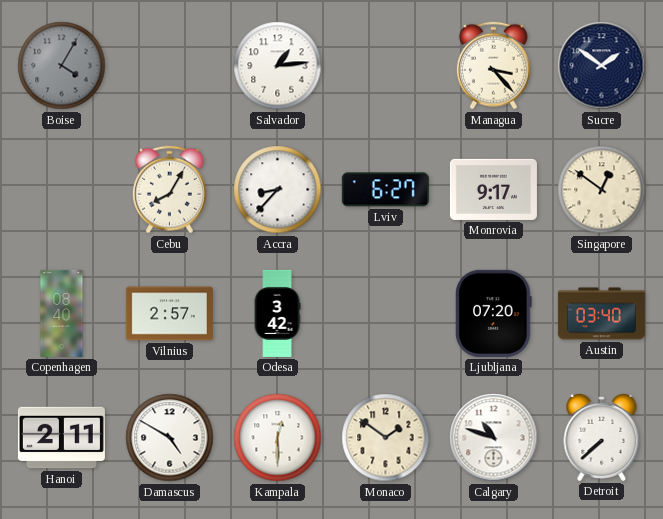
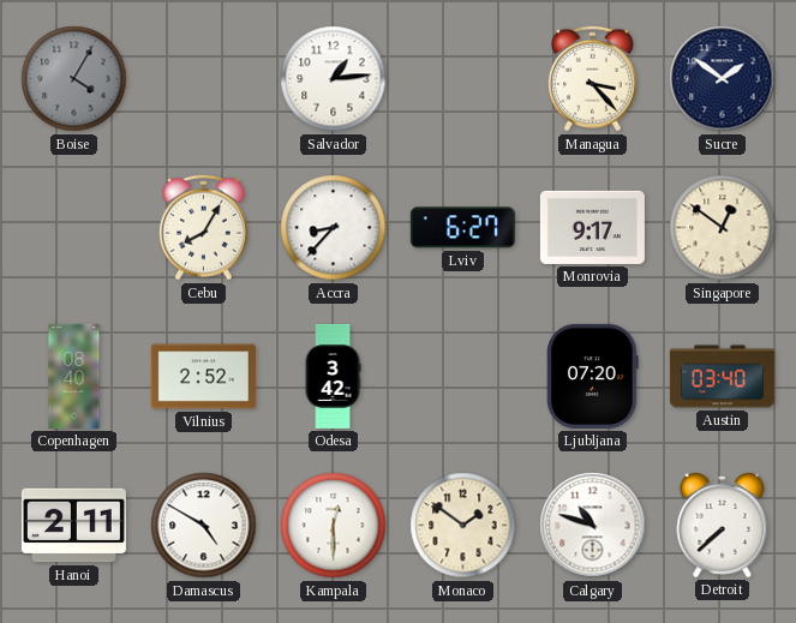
Vilnius: 2:57 -> 2:52 (203, 377)
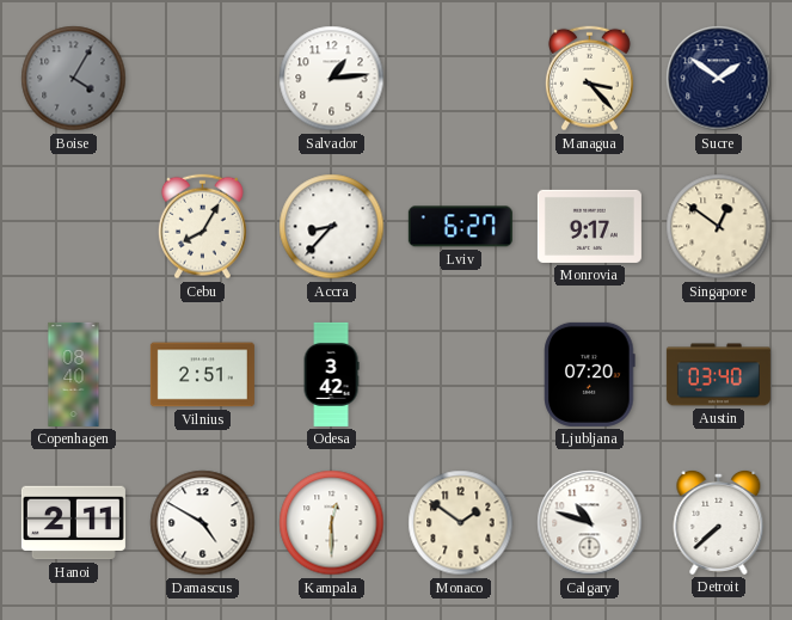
Vilnius: 2:52 -> 2:51 (202, 375)
